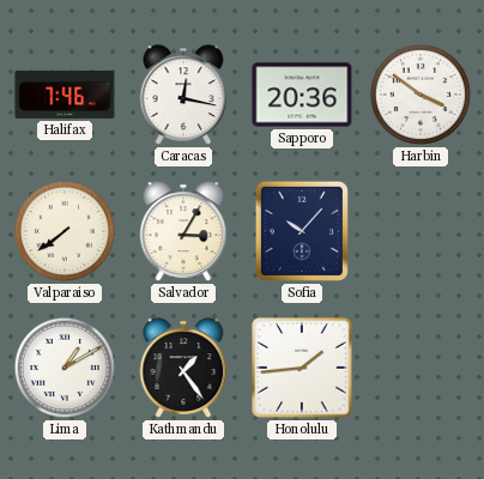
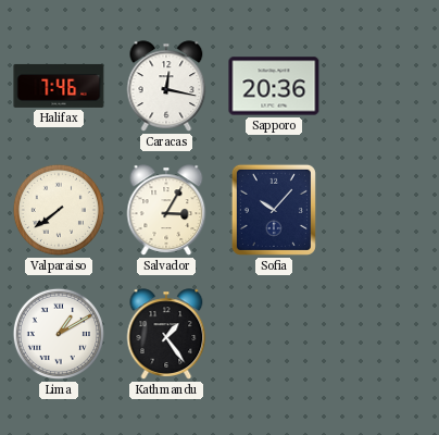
Harbin: 3:51 -> none (421, 95)
Honolulu: 1:44 -> none (302, 368)
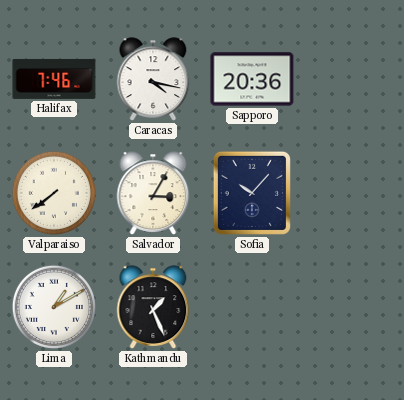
Caracas: 12:17 -> 4:17 (153, 79)
Kathmandu: 1:24 -> 1:26 (153, 307)
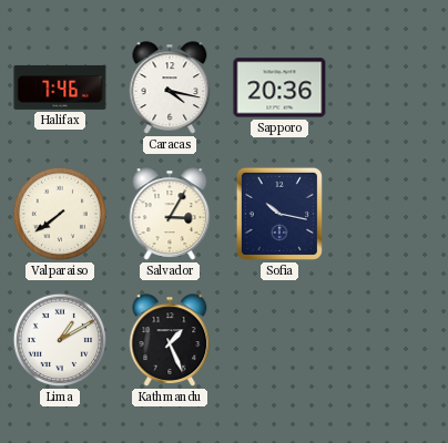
Sofia: 10:07 -> 10:17 (279, 214)
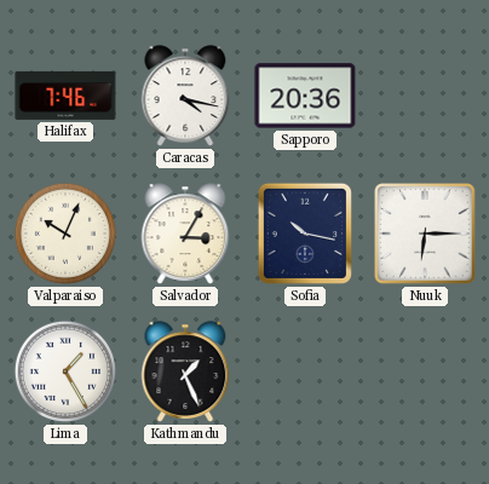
Valparaiso: 7:39 -> 10:04 (65, 234)
Nuuk: none -> 6:15 (425, 234)
Lima: 1:10 -> 1:25 (65, 371)
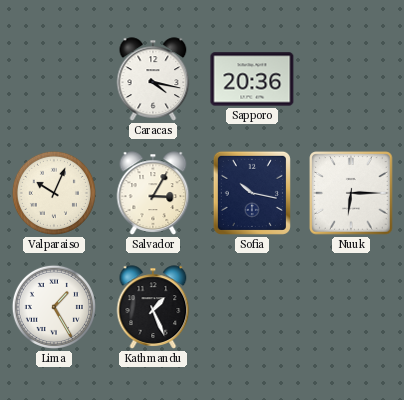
Halifax: 7:46 -> none (65, 96)
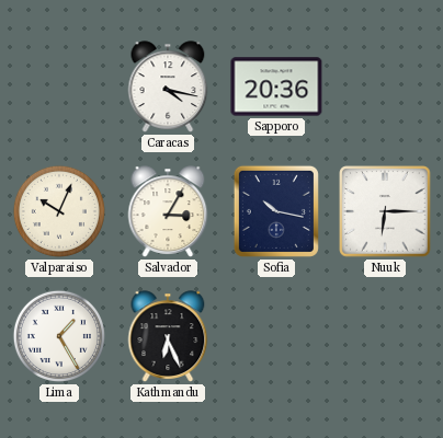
Kathmandu: 1:26 -> 6:26 (168, 336)
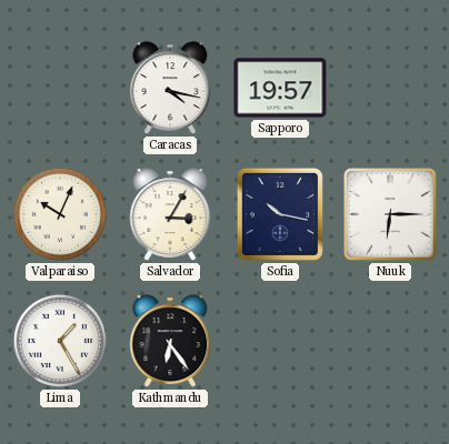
Sapporo: 20:36 -> 19:57 (280, 88)
Kathmandu: 6:26 -> 6:24 (170, 341)
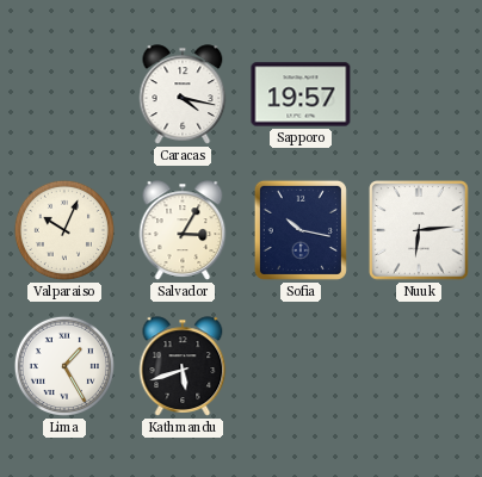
Nuuk: 6:15 -> 6:14 (419, 230)
Kathmandu: 6:24 -> 5:42 (183, 366)
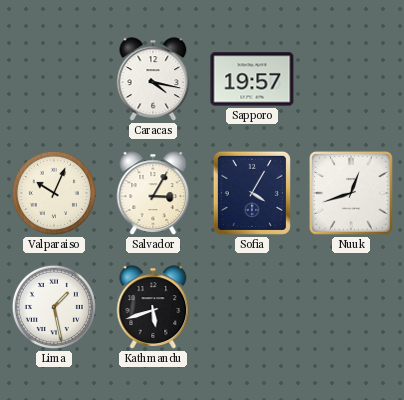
Sofia: 10:17 -> 4:05 (252, 193)
Nuuk: 6:14 -> 12:42 (351, 193)
Lima: 1:25 -> 1:28 (54, 307)
